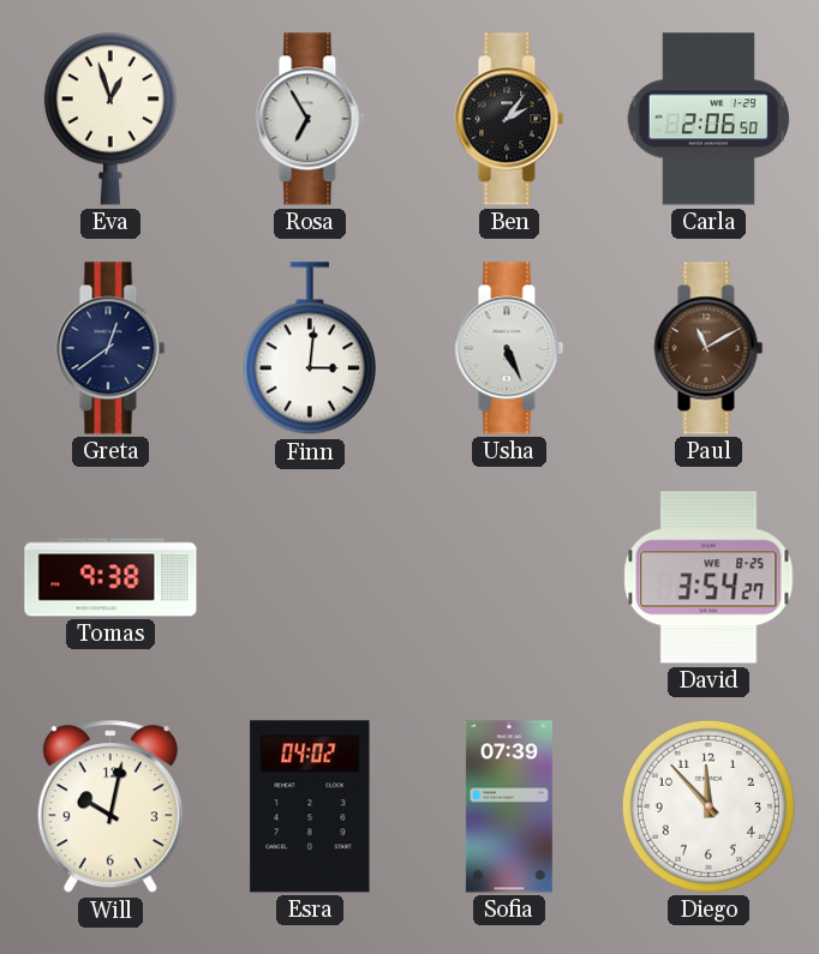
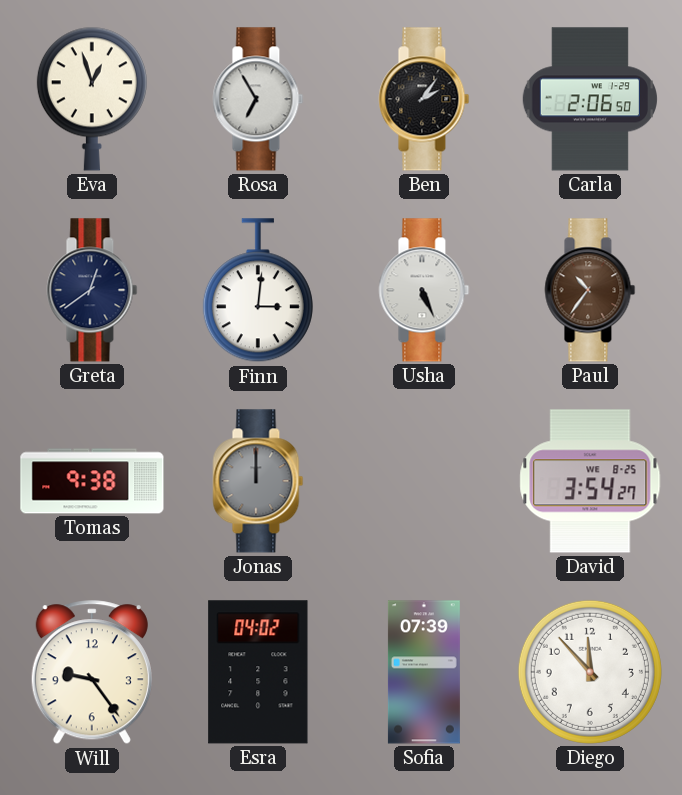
Paul: 11:10 -> 10:36 (590, 290)
Jonas: none -> 12:00 (258, 481)
Will: 10:02 -> 9:24 (92, 673)
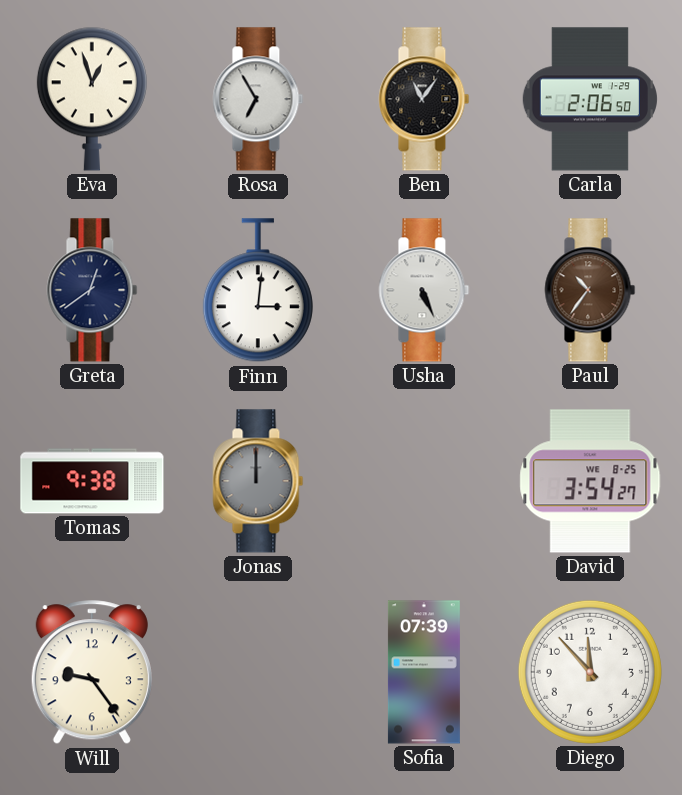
Ben: 2:06 -> 11:06 (424, 99)
Esra: 04:02 -> none (258, 672)
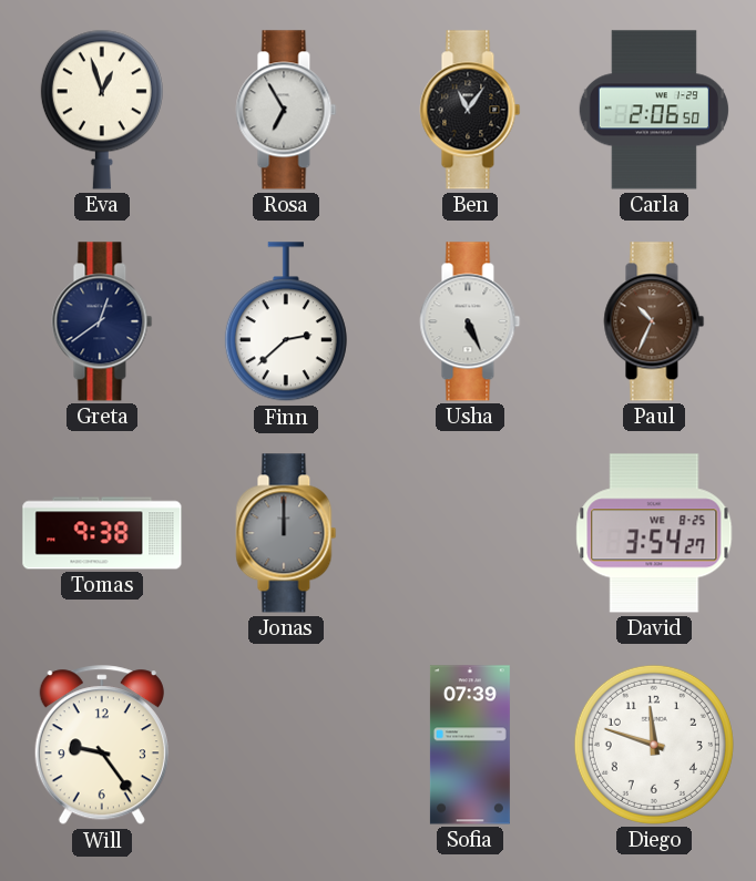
Finn: 3:01 -> 2:38 (286, 322)
Paul: 10:36 -> 10:34 (654, 321)
Diego: 11:53 -> 11:48 (654, 745)
